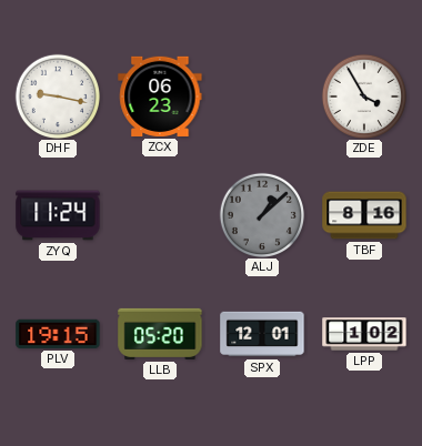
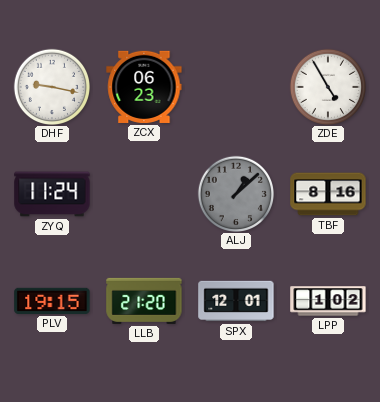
ZDE: 3:55 -> 4:55 (327, 86)
LLB: 05:20 -> 21:20 (144, 301)
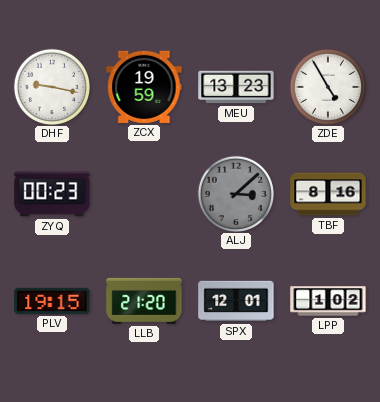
ZCX: 06:23 -> 19:59 (144, 87)
MEU: none -> 13:23 (236, 87)
ZYQ: 11:24 -> 00:23 (52, 194)
ALJ: 1:08 -> 3:08 (235, 193)
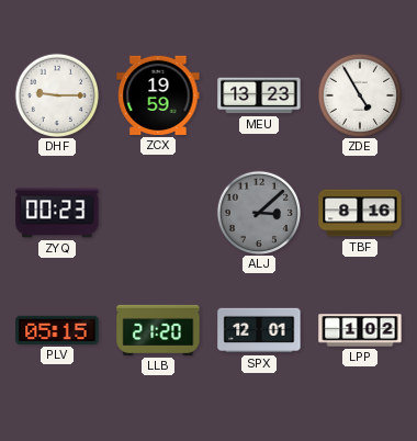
DHF: 9:17 -> 9:15 (56, 94)
PLV: 19:15 -> 05:15 (57, 330)
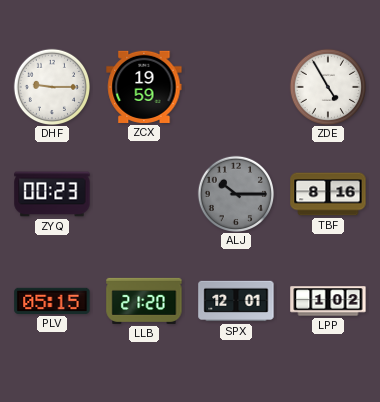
MEU: 13:23 -> none (259, 95)
ALJ: 3:08 -> 10:15 (235, 193)
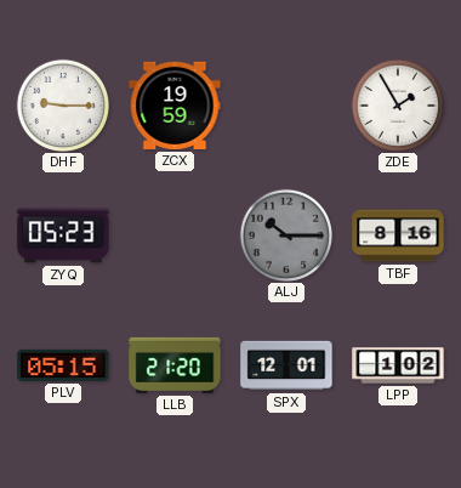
ZDE: 4:55 -> 1:55 (397, 104)
ZYQ: 00:23 -> 05:23 (63, 236)
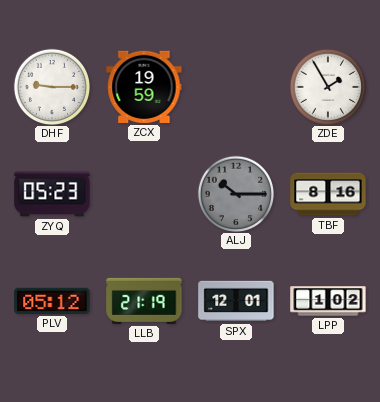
PLV: 05:15 -> 05:12 (52, 301)
LLB: 21:20 -> 21:19 (144, 301)
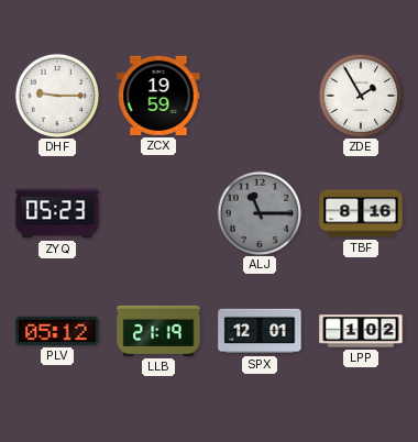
ALJ: 10:15 -> 11:15 (258, 212)
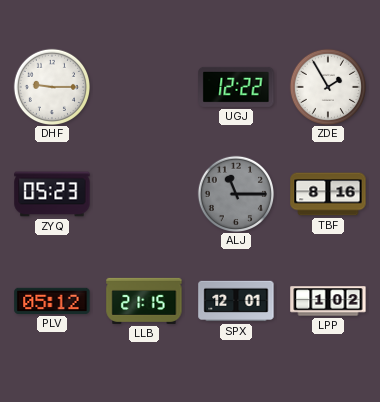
ZCX: 19:59 -> none (158, 96)
UGJ: none -> 12:22 (236, 87)
LLB: 21:19 -> 21:15 (144, 301)
